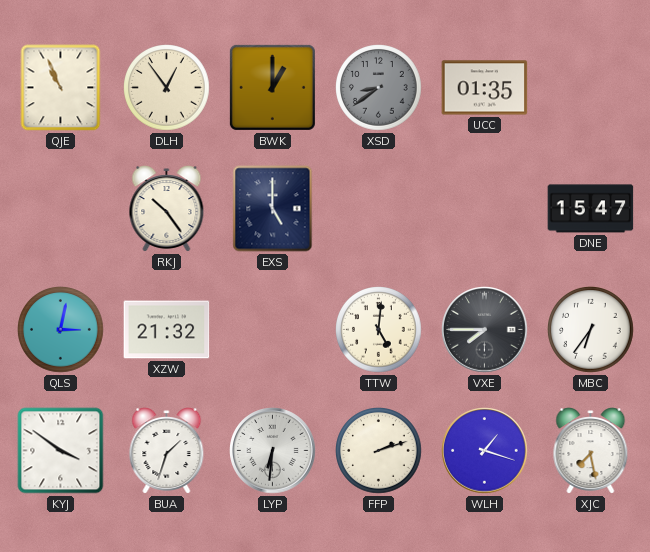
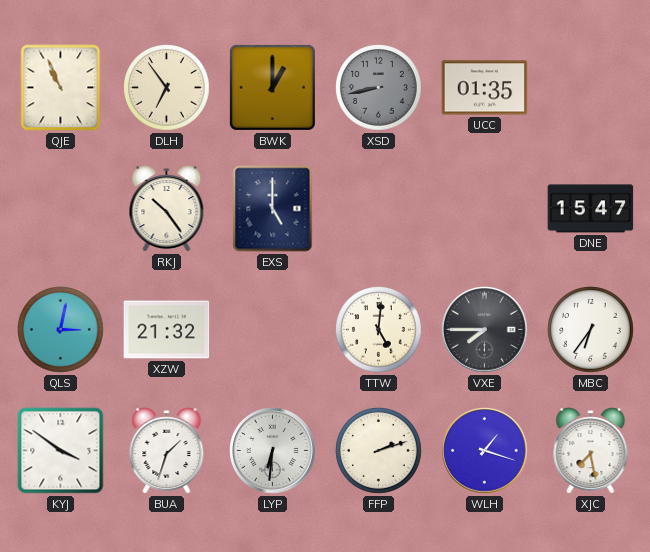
DLH: 12:54 -> 6:54 (167, 88)
XSD: 8:39 -> 8:43 (379, 88)
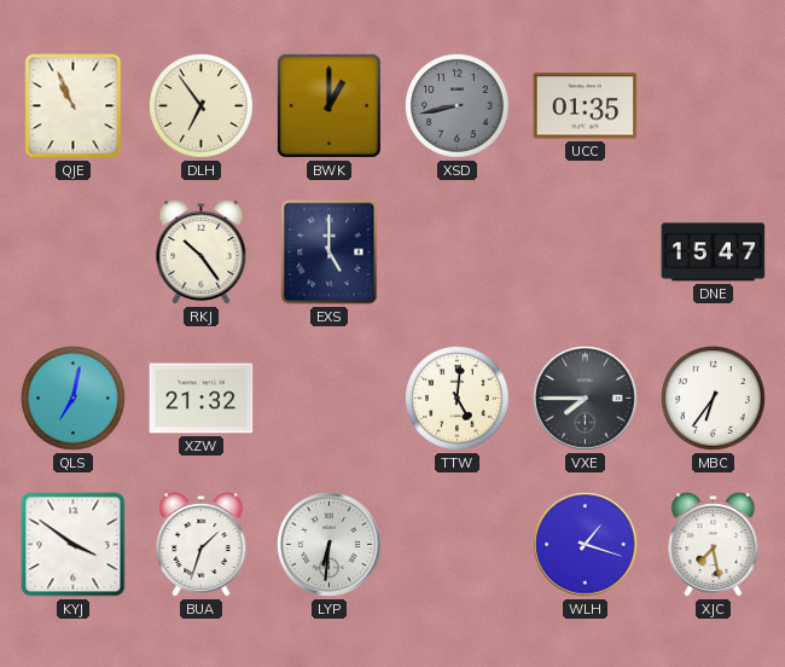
QLS: 3:02 -> 7:02 (74, 399)
FFP: 2:12 -> none (379, 451)
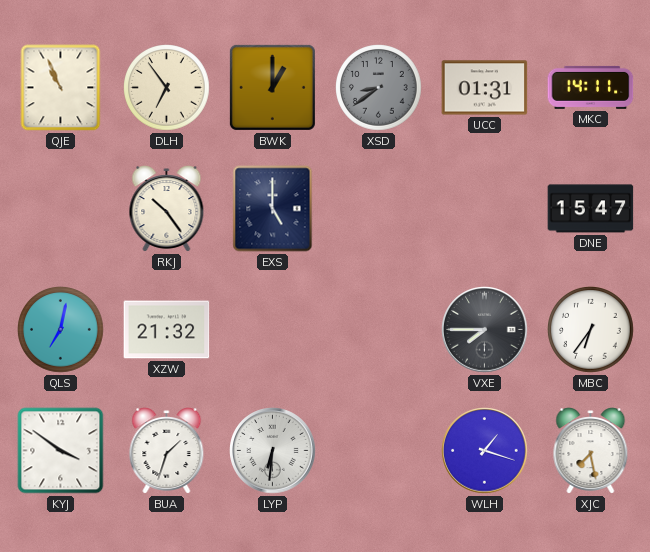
XSD: 8:43 -> 8:39 (379, 88)
UCC: 01:35 -> 01:31 (485, 88)
MKC: none -> 14:11 (591, 87)
TTW: 5:01 -> none (458, 399)
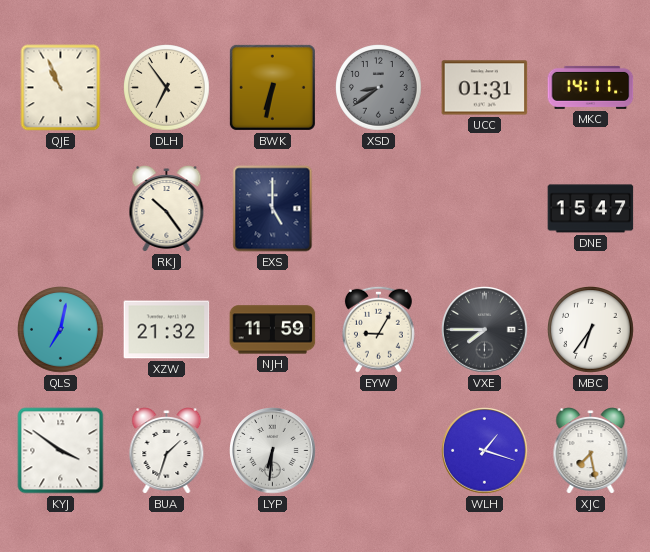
BWK: 1:00 -> 6:32 (272, 87)
NJH: none -> 11:59 (273, 330)
EYW: none -> 9:05 (378, 329)
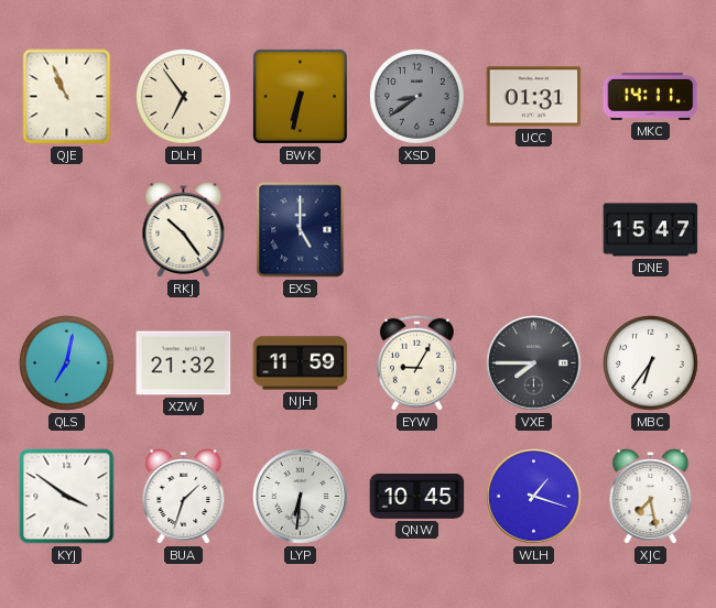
QNW: none -> 10:45 (417, 497)
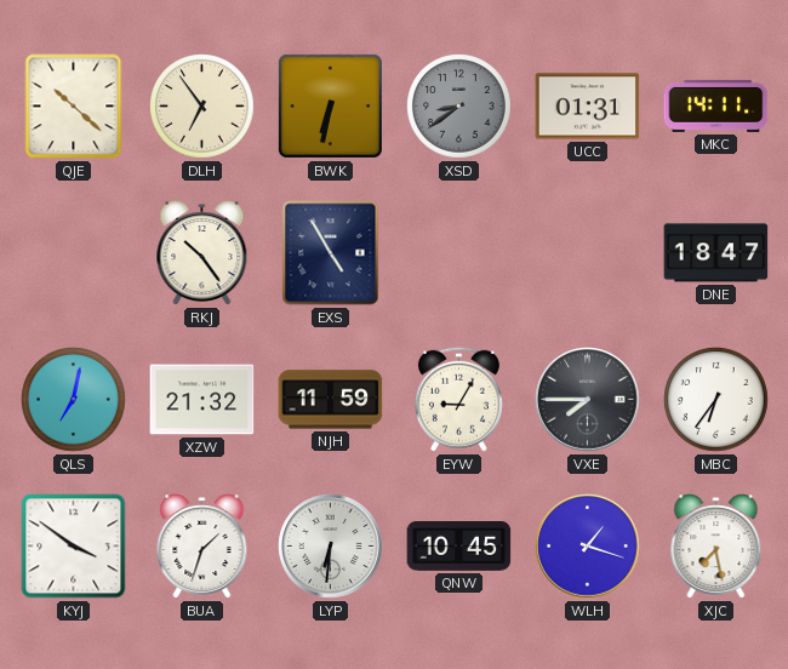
QJE: 10:56 -> 10:22 (74, 107)
EXS: 5:00 -> 4:55 (331, 253)
DNE: 15:47 -> 18:47 (716, 253)
